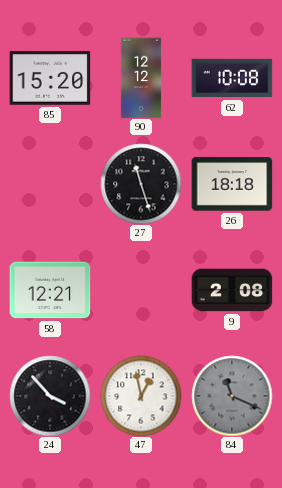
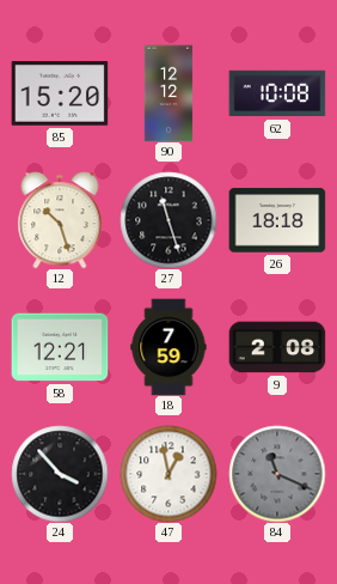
12: none -> 10:27 (60, 220)
18: none -> 7:59 (168, 347)
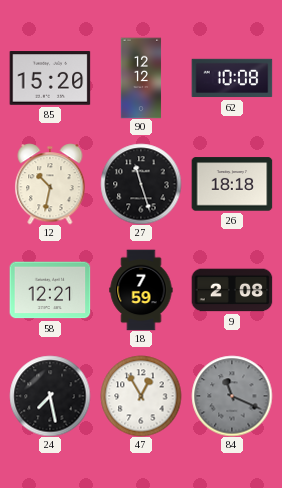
12: 10:27 -> 10:32 (50, 184)
24: 3:53 -> 7:28 (50, 396)
47: 12:58 -> 12:55 (141, 396)
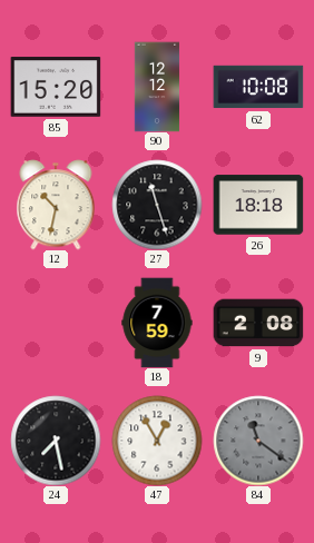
58: 12:21 -> none (50, 290)
84: 11:19 -> 11:21 (258, 441)
